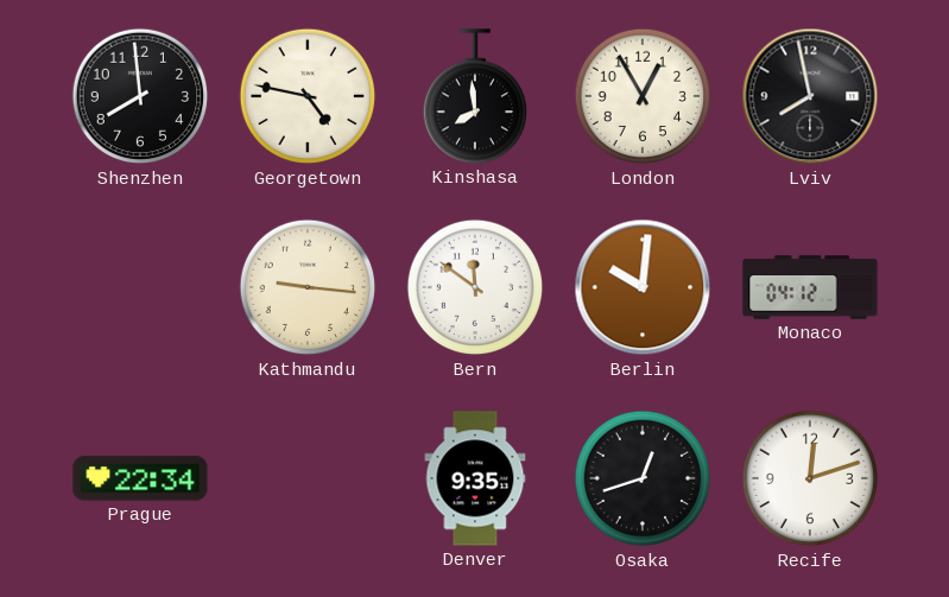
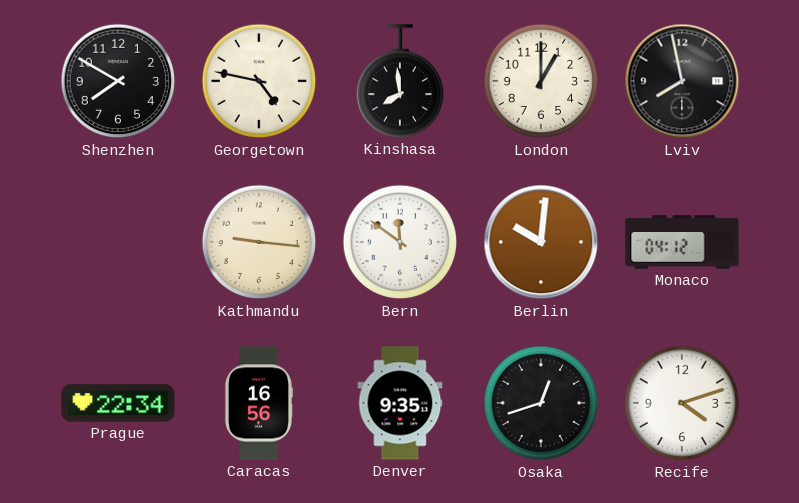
Shenzhen: 7:59 -> 7:50 (118, 81)
London: 12:55 -> 1:00 (541, 81)
Caracas: none -> 16:56 (258, 403)
Recife: 12:12 -> 4:12 (682, 403)
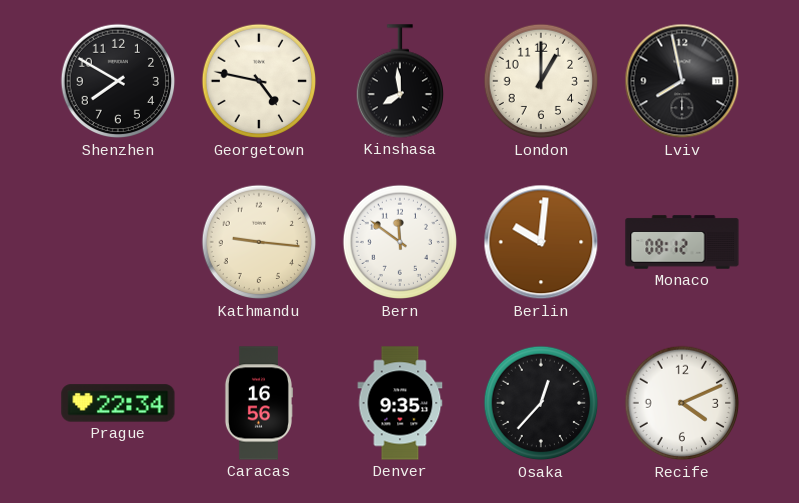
Monaco: 04:12 -> 08:12 (682, 242)
Osaka: 12:42 -> 12:37 (541, 403)
Recife: 4:12 -> 4:11 (682, 403)
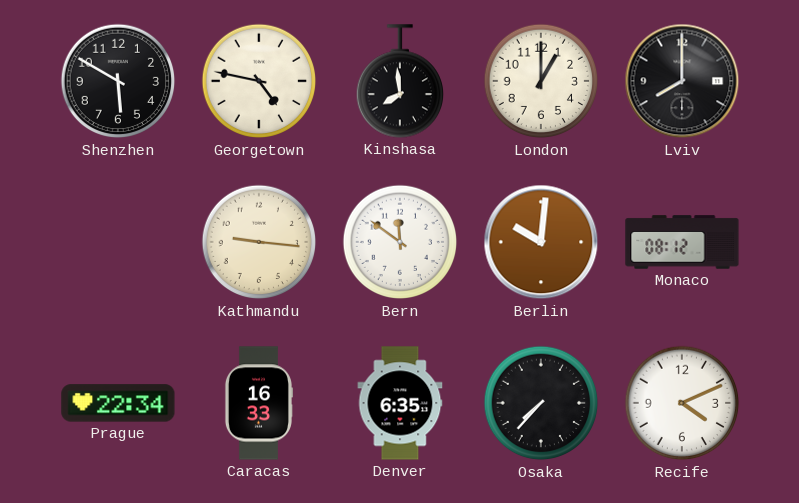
Shenzhen: 7:50 -> 5:50 (118, 81)
Lviv: 7:58 -> 8:00 (682, 81)
Caracas: 16:56 -> 16:33 (258, 403)
Denver: 9:35 -> 6:35 (400, 403)
Osaka: 12:37 -> 7:37 (541, 403)
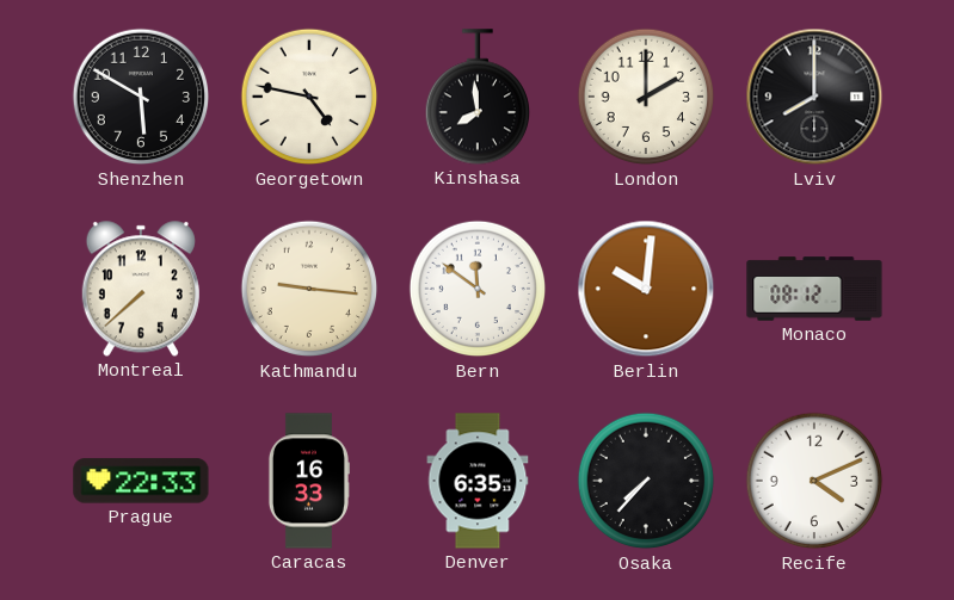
London: 1:00 -> 2:00 (646, 97)
Montreal: none -> 7:38 (141, 289)
Prague: 22:34 -> 22:33 (141, 481)
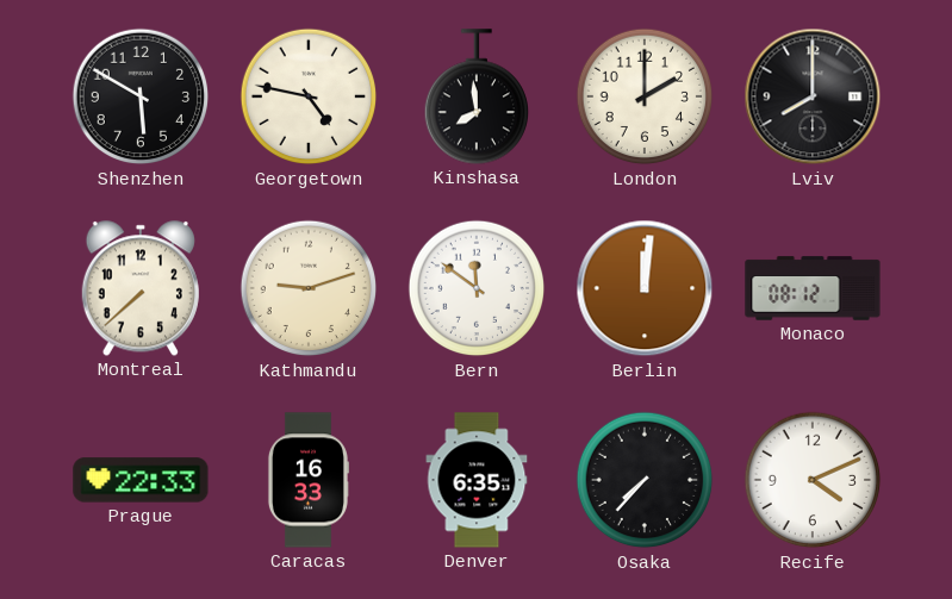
Kathmandu: 9:16 -> 9:12 (309, 288)
Berlin: 10:01 -> 12:01 (645, 288)
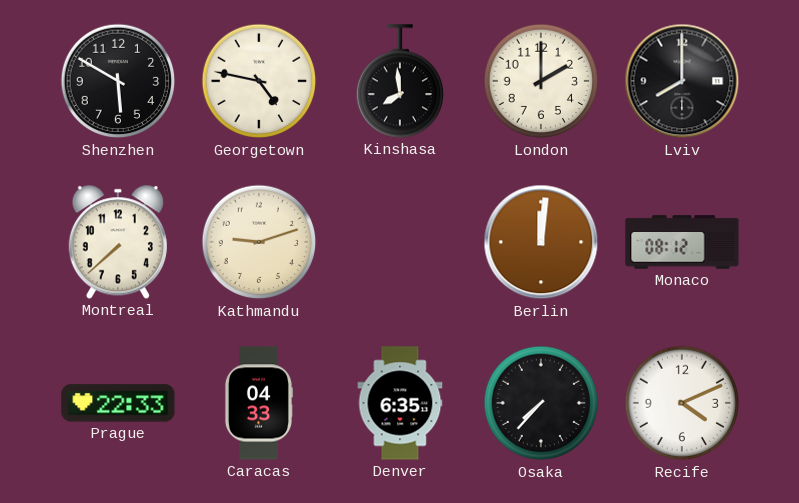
Bern: 11:51 -> none (477, 288)
Caracas: 16:33 -> 04:33 (258, 403)
